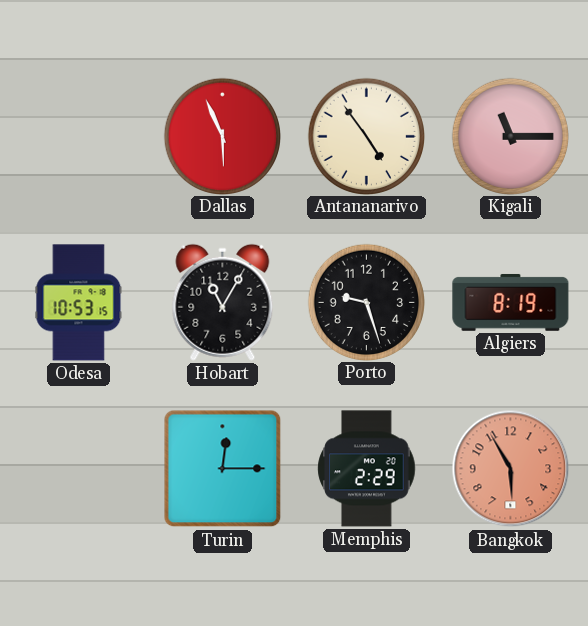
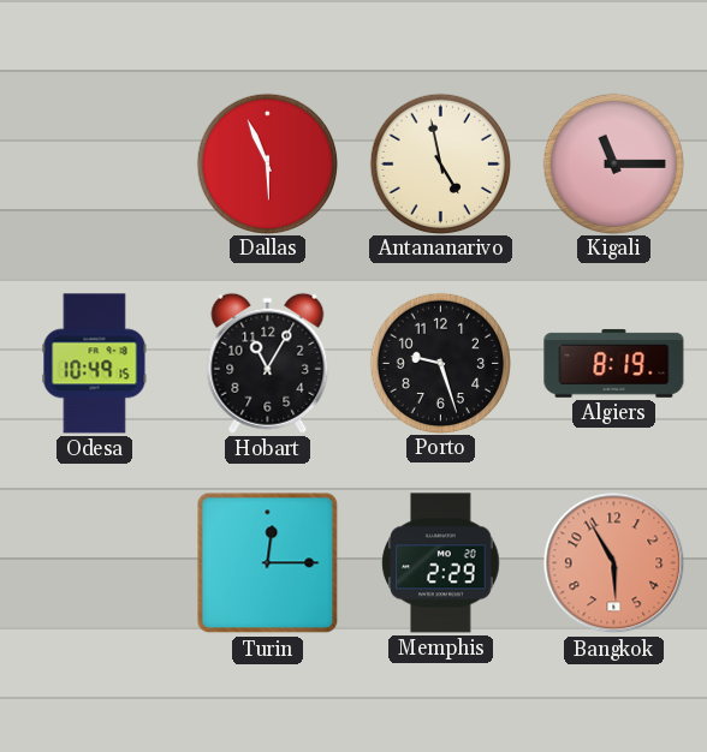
Antananarivo: 4:54 -> 4:58 (440, 163)
Odesa: 10:53 -> 10:49 (95, 364)
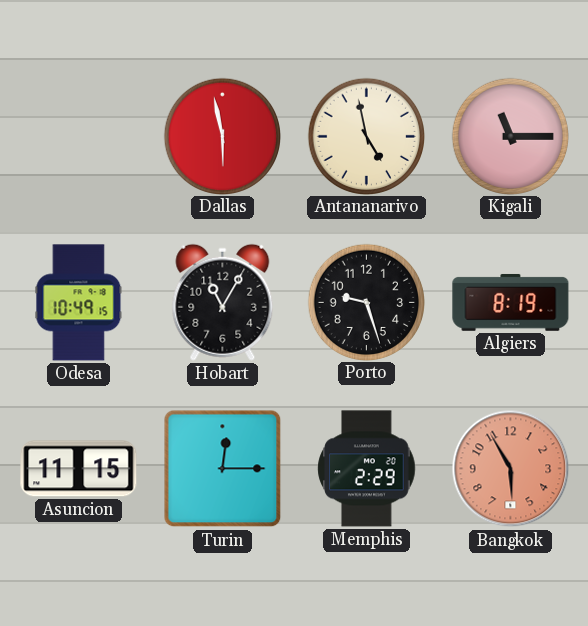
Dallas: 5:56 -> 5:58 (222, 136)
Asuncion: none -> 11:15 (79, 469)
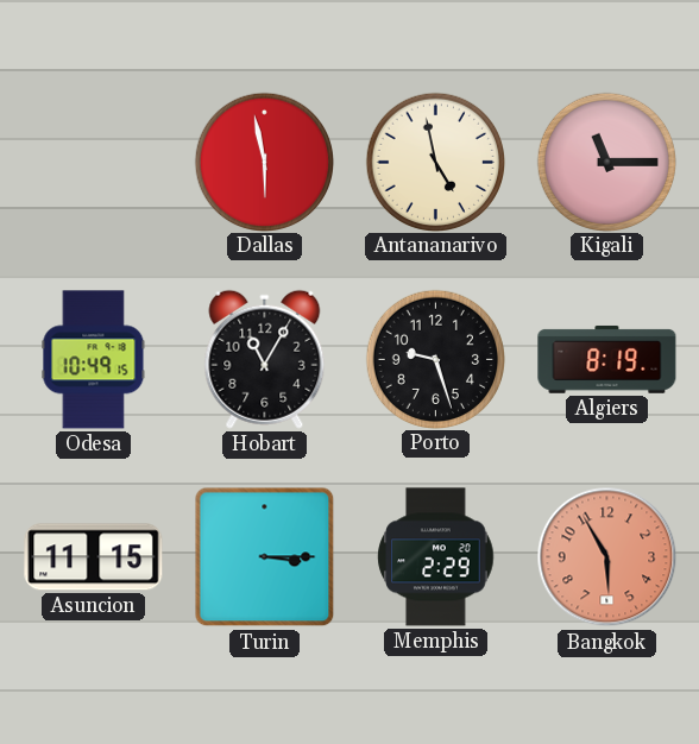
Turin: 12:15 -> 3:15 (265, 557)
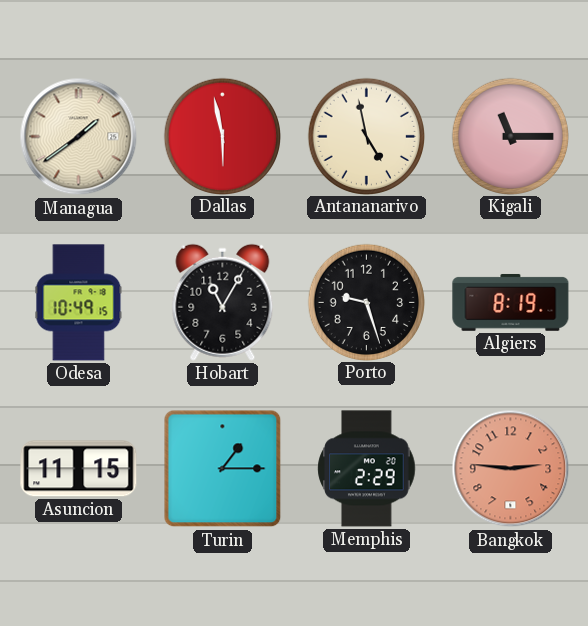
Managua: none -> 1:39 (79, 137)
Turin: 3:15 -> 1:15 (223, 469)
Bangkok: 5:55 -> 2:46 (511, 469)
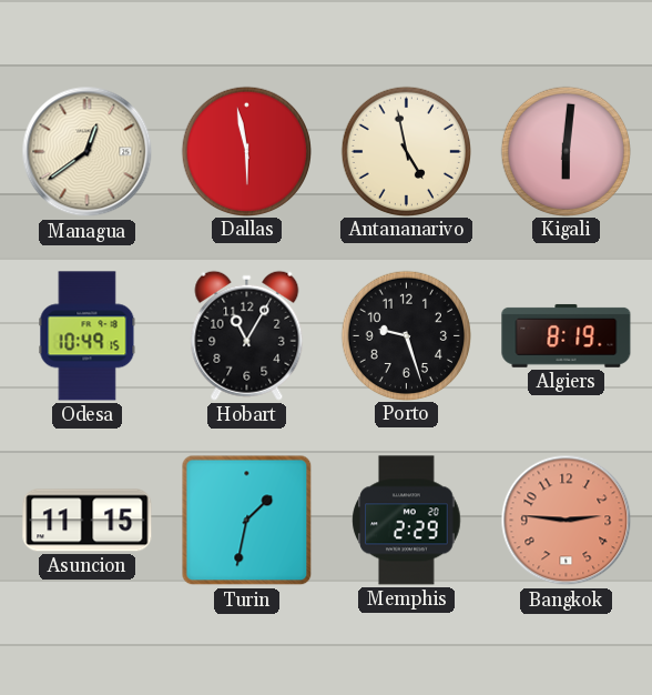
Managua: 1:39 -> 12:39 (88, 152)
Kigali: 11:15 -> 6:01 (566, 151)
Turin: 1:15 -> 1:32 (247, 521)
